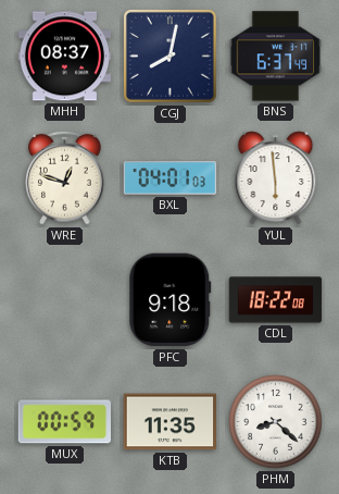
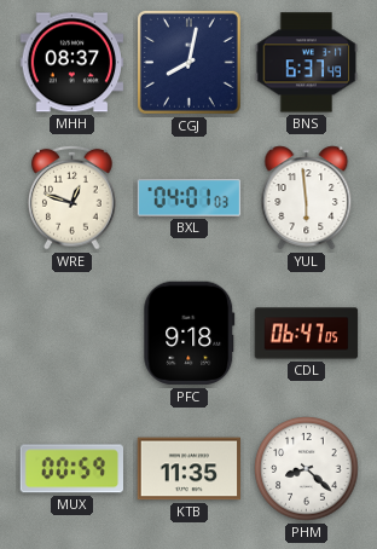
CDL: 18:22 -> 06:47 (307, 334)
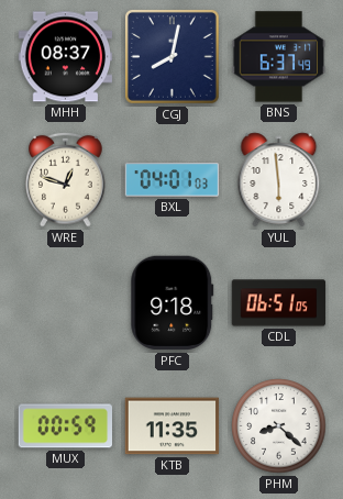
CDL: 06:47 -> 06:51 (279, 303)
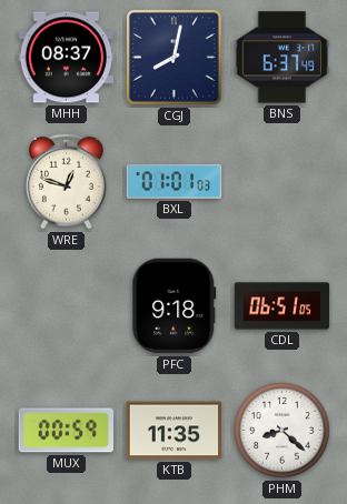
BXL: 04:01 -> 01:01 (175, 182)
YUL: 5:59 -> none (279, 180)
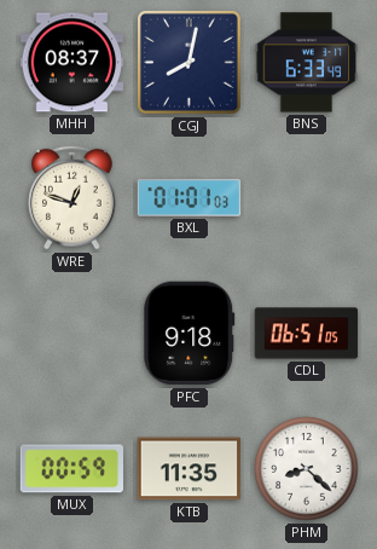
BNS: 6:37 -> 6:33 (307, 63)
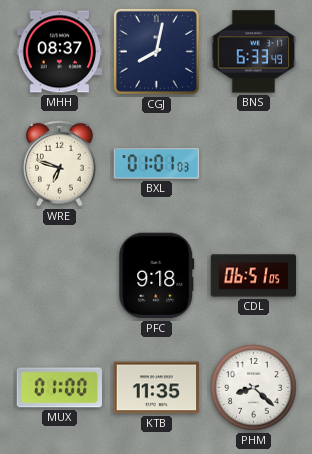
WRE: 12:48 -> 6:48 (60, 163)
MUX: 00:59 -> 01:00 (59, 388)
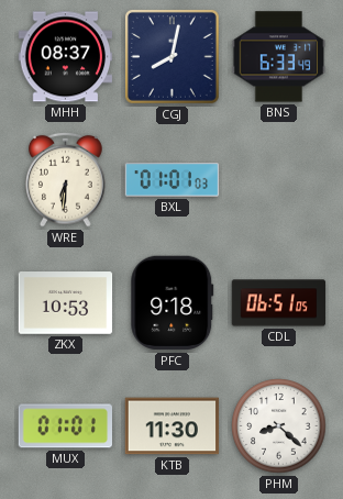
WRE: 6:48 -> 6:31 (66, 179)
ZKX: none -> 10:53 (66, 303)
MUX: 01:00 -> 01:01 (65, 426)
KTB: 11:35 -> 11:30 (173, 426)
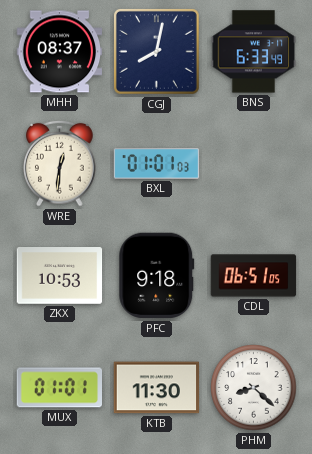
WRE: 6:31 -> 12:31 (60, 163)
